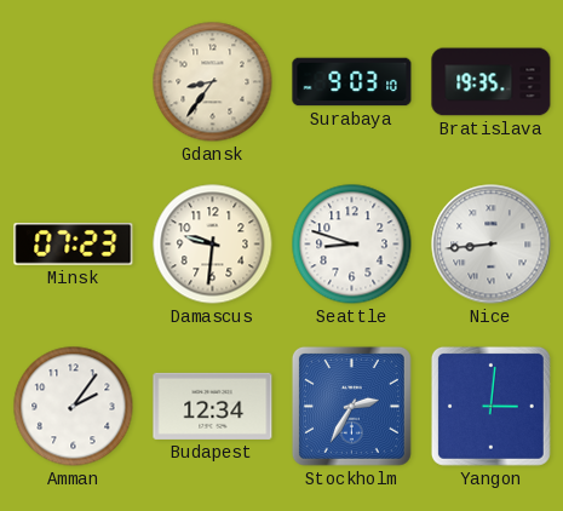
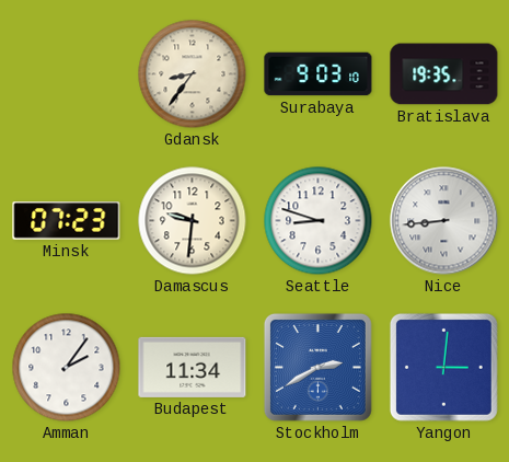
Budapest: 12:34 -> 11:34 (193, 367)
Stockholm: 2:35 -> 2:40 (317, 367)
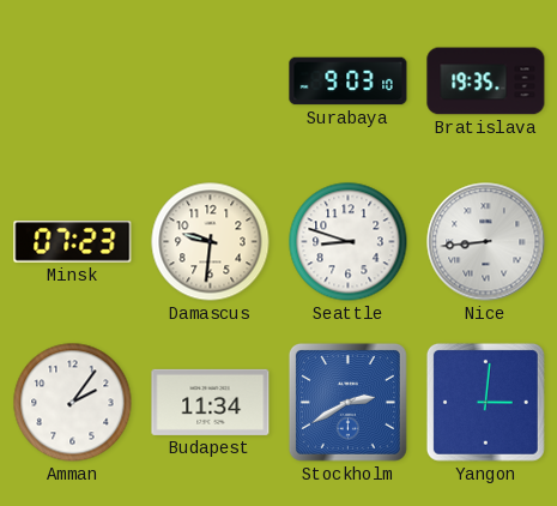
Gdansk: 8:36 -> none (193, 74)
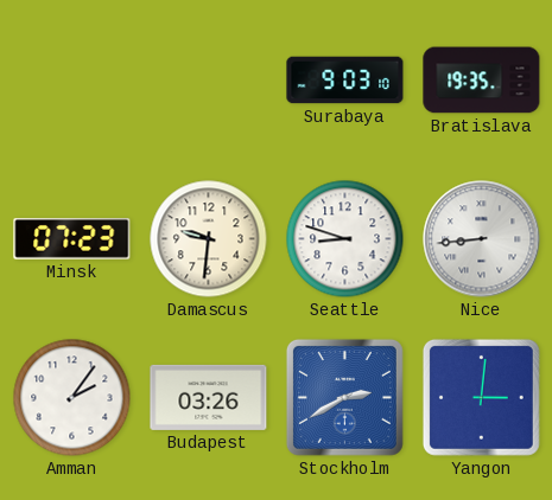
Budapest: 11:34 -> 03:26 (209, 397)
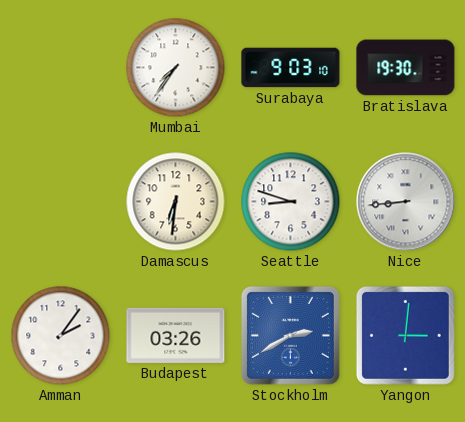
Mumbai: none -> 7:36 (176, 68)
Bratislava: 19:35 -> 19:30 (406, 68)
Minsk: 07:23 -> none (72, 239)
Damascus: 9:31 -> 6:31 (176, 202)
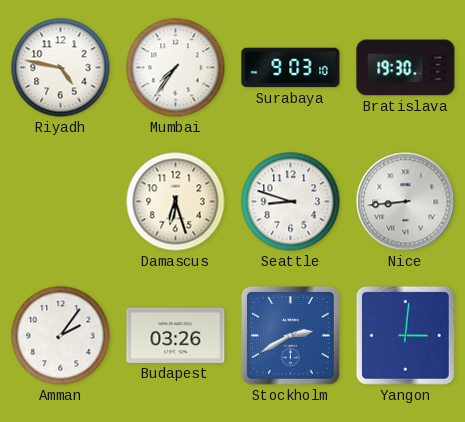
Riyadh: none -> 4:47 (61, 68)
Damascus: 6:31 -> 6:27 (176, 202)
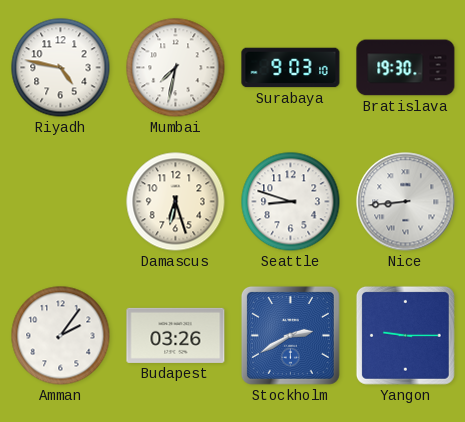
Mumbai: 7:36 -> 7:32 (176, 68)
Yangon: 3:01 -> 9:15 (405, 335)
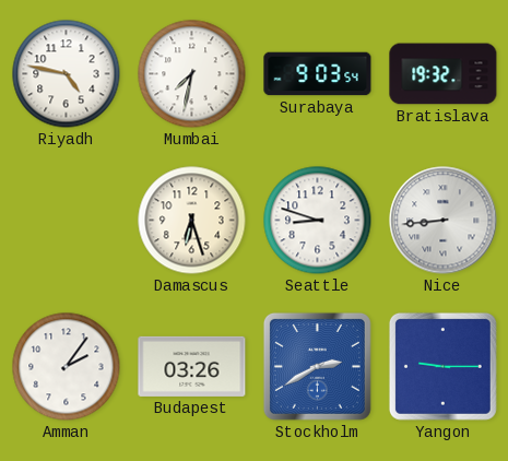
Surabaya: 9:03:10 -> 9:03:54 (318, 74)
Bratislava: 19:30 -> 19:32 (444, 74)
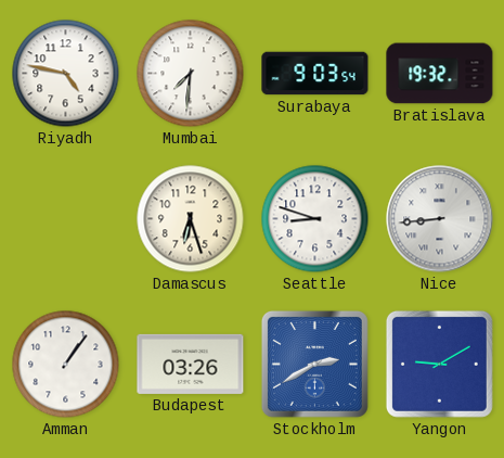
Mumbai: 7:32 -> 7:31 (191, 74)
Amman: 2:06 -> 1:06 (66, 365)
Yangon: 9:15 -> 9:10 (439, 364)
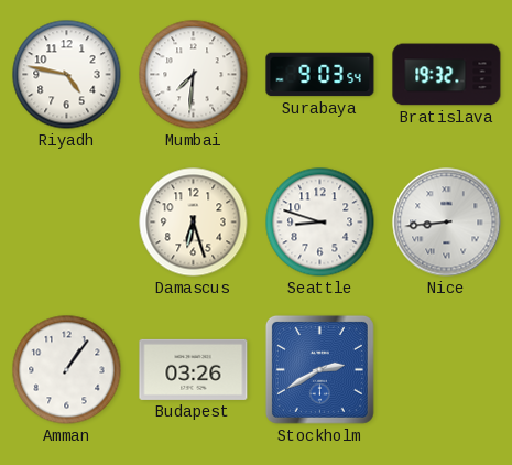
Yangon: 9:10 -> none (439, 364)
